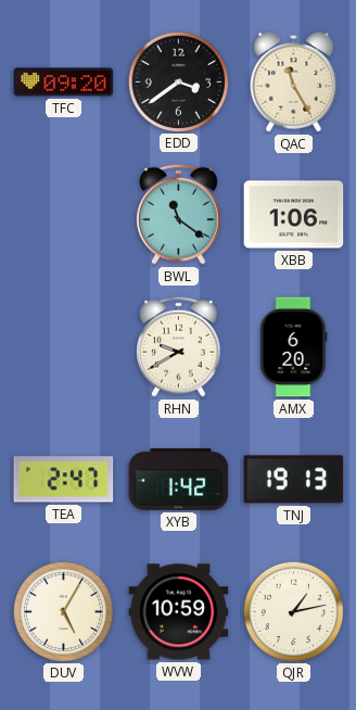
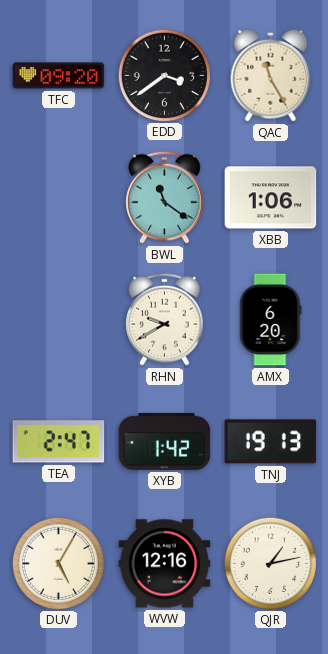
WVW: 10:59 -> 12:16 (165, 564)
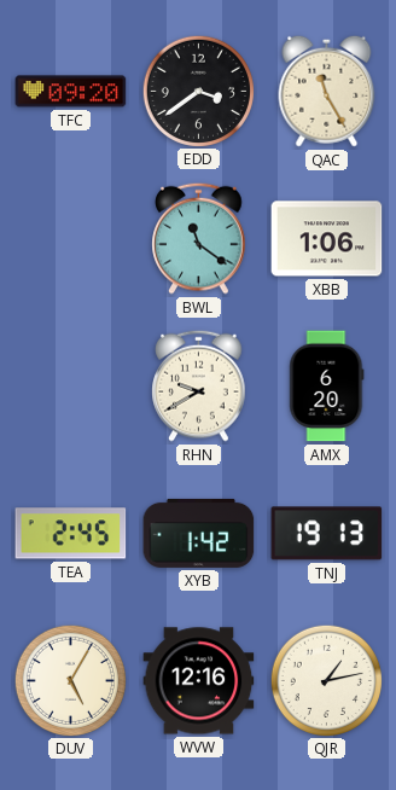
TEA: 2:47 -> 2:45 (71, 534)
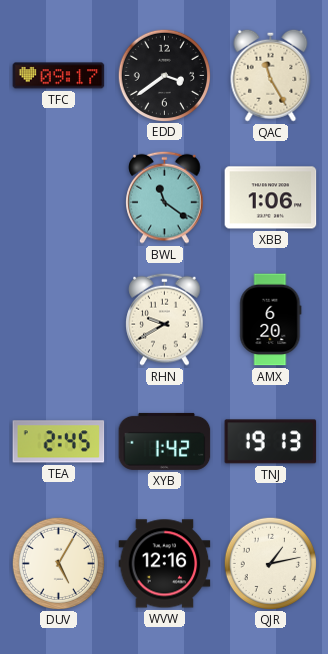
TFC: 09:20 -> 09:17 (59, 76)
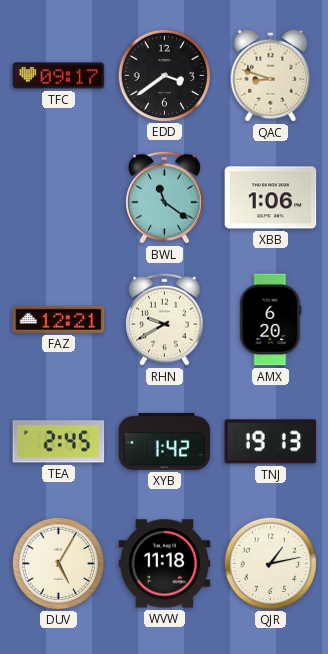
QAC: 11:25 -> 8:48 (271, 75)
FAZ: none -> 12:21 (59, 319)
WVW: 12:16 -> 11:18 (165, 564)
